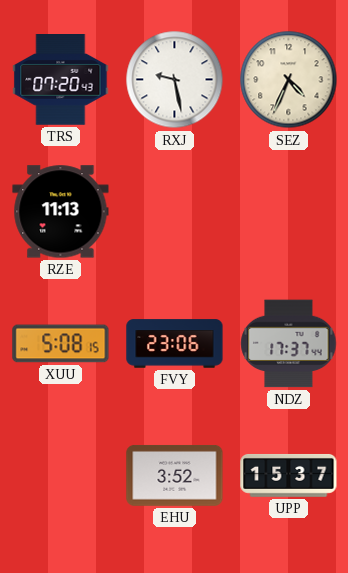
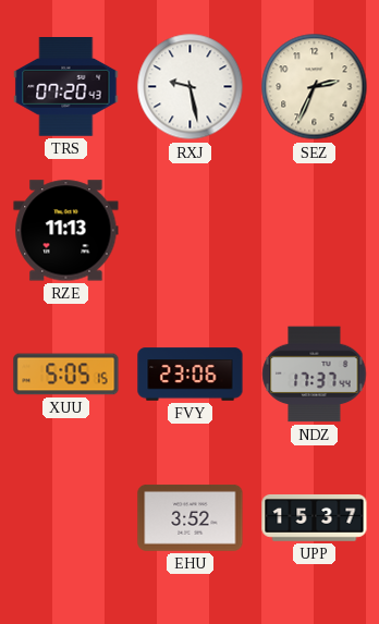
SEZ: 4:34 -> 2:34 (315, 87)
XUU: 5:08 -> 5:05 (66, 375)
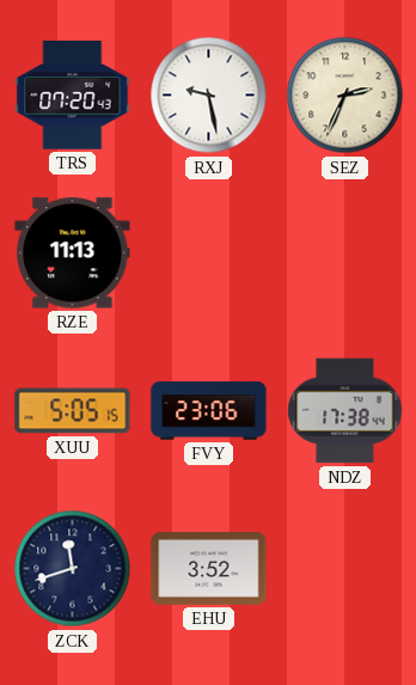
NDZ: 17:37 -> 17:38 (345, 411)
ZCK: none -> 11:42 (73, 569)
UPP: 15:37 -> none (315, 518)
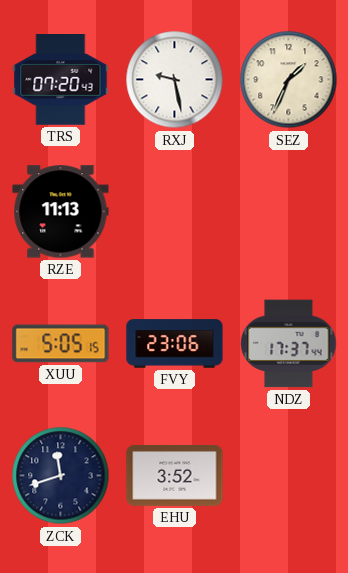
SEZ: 2:34 -> 1:34 (289, 80)
NDZ: 17:38 -> 17:37 (289, 344)
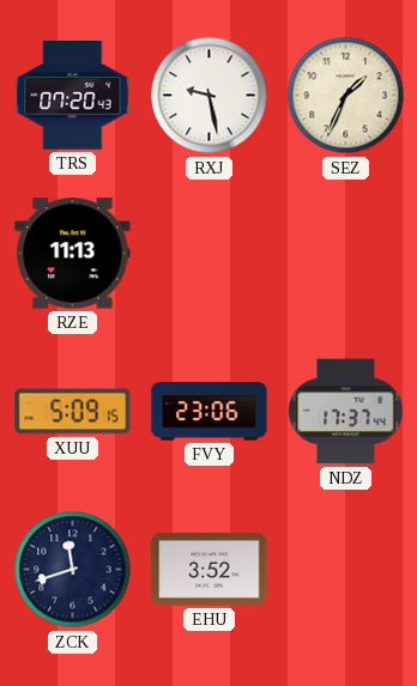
XUU: 5:05 -> 5:09 (73, 412)
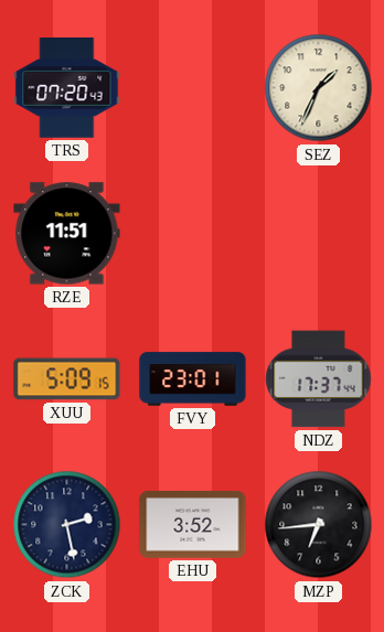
RXJ: 9:28 -> none (210, 96)
RZE: 11:13 -> 11:51 (67, 234)
FVY: 23:06 -> 23:01 (193, 379)
ZCK: 11:42 -> 2:28 (67, 525)
MZP: none -> 6:44 (319, 525)
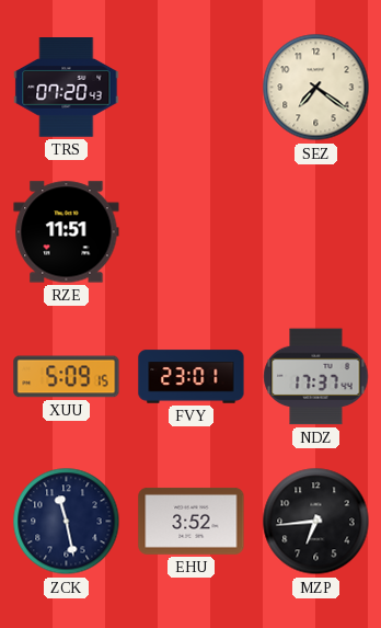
SEZ: 1:34 -> 7:21 (316, 88)
ZCK: 2:28 -> 11:28 (67, 522)
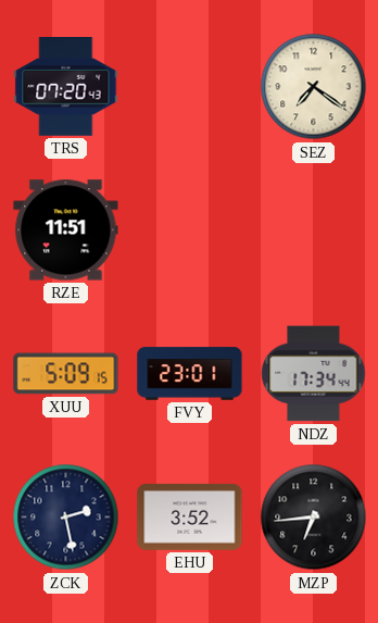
NDZ: 17:37 -> 17:34 (314, 374)
ZCK: 11:28 -> 2:28 (66, 518)
